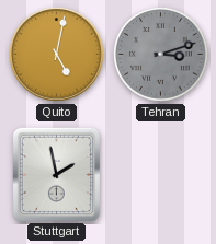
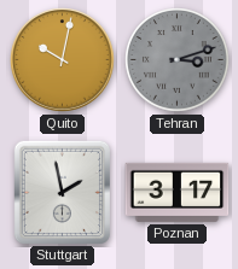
Quito: 5:02 -> 10:02 (63, 60)
Poznan: none -> 3:17 (178, 192)
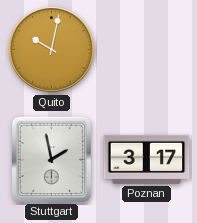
Tehran: 3:12 -> none (178, 60)
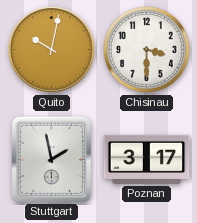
Chisinau: none -> 3:30 (147, 50)
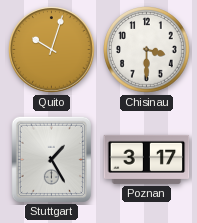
Quito: 10:02 -> 10:03 (52, 50)
Stuttgart: 1:58 -> 1:25 (51, 159)
